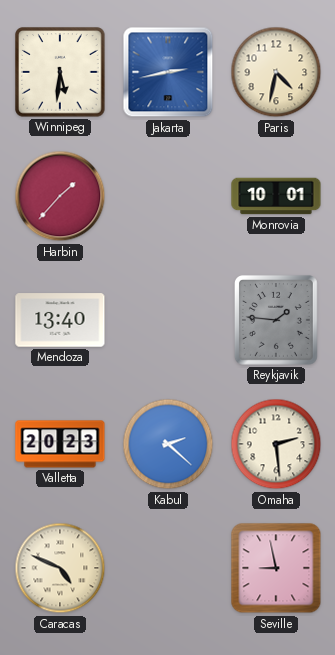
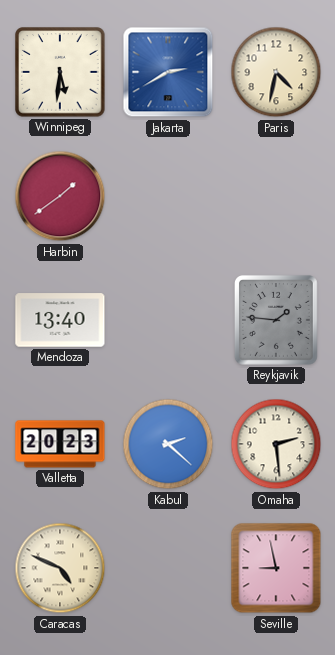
Jakarta: 2:43 -> 2:40 (168, 72)
Harbin: 1:37 -> 1:39 (60, 196)
Monrovia: 10:01 -> none (276, 196)
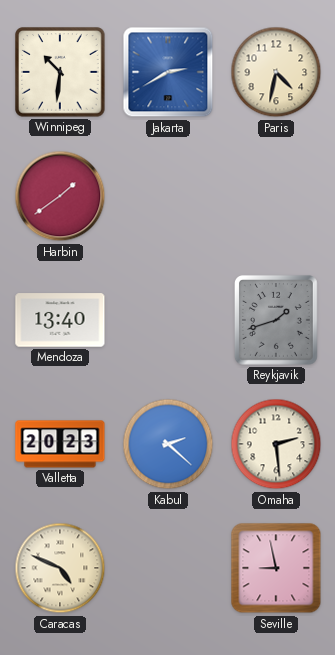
Winnipeg: 5:31 -> 10:31 (60, 72)
Reykjavik: 1:46 -> 1:42 (276, 320)
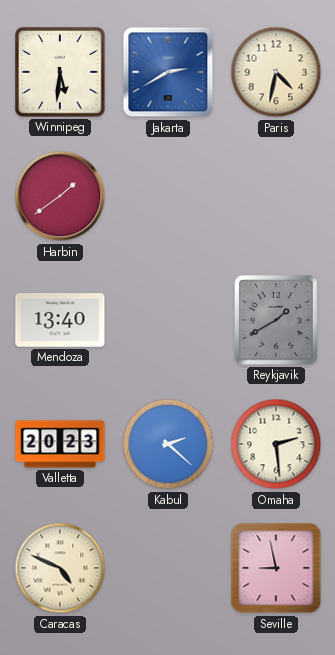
Winnipeg: 10:31 -> 5:31 (60, 72)
Reykjavik: 1:42 -> 1:40 (276, 320)
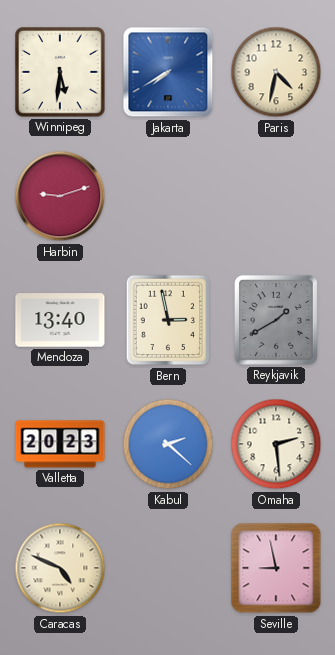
Jakarta: 2:40 -> 7:40 (168, 72)
Harbin: 1:39 -> 9:12 (60, 196)
Bern: none -> 2:58 (168, 320)
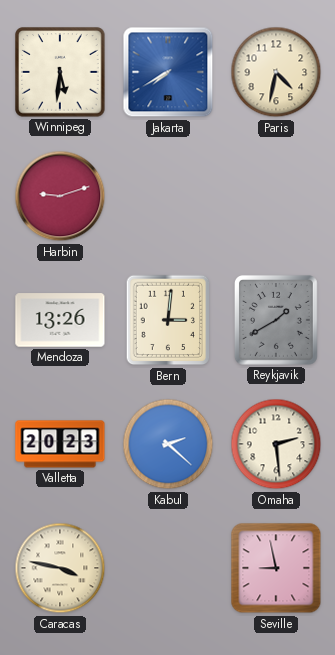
Mendoza: 13:40 -> 13:26 (60, 320)
Bern: 2:58 -> 3:01 (168, 320)
Caracas: 4:49 -> 3:47 (60, 568)
